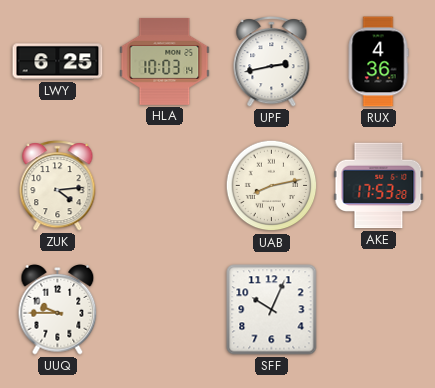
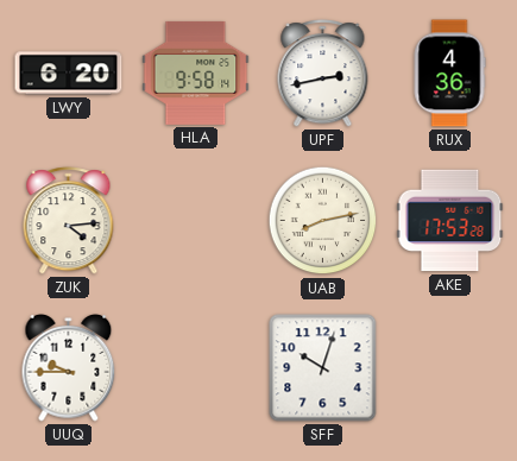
LWY: 6:25 -> 6:20 (69, 74)
HLA: 10:03 -> 9:58 (196, 72)
SFF: 10:04 -> 10:03 (323, 368)
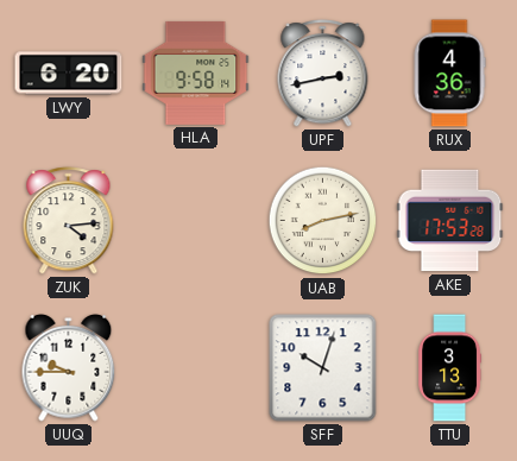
TTU: none -> 3:13 (449, 368)
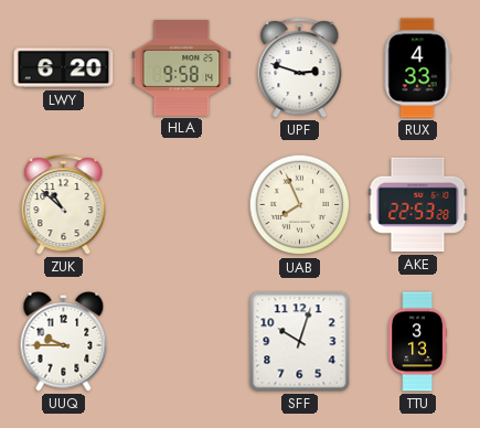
UPF: 2:43 -> 2:48 (300, 68)
RUX: 4:36 -> 4:33 (417, 68)
ZUK: 4:14 -> 10:52 (64, 205)
UAB: 8:13 -> 7:56 (300, 205)
AKE: 17:53 -> 22:53 (418, 205)
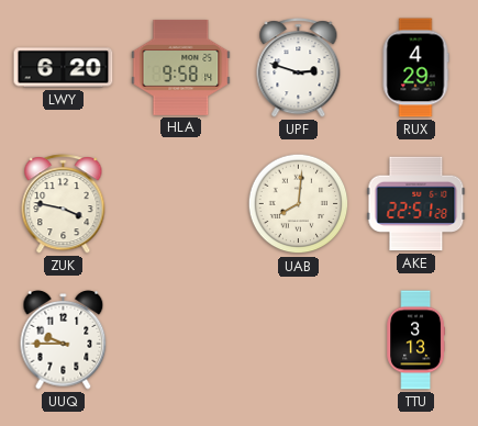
RUX: 4:33 -> 4:29 (415, 68)
ZUK: 10:52 -> 3:47 (64, 204)
UAB: 7:56 -> 8:01 (299, 204)
AKE: 22:53 -> 22:51 (416, 204)
SFF: 10:03 -> none (300, 342)
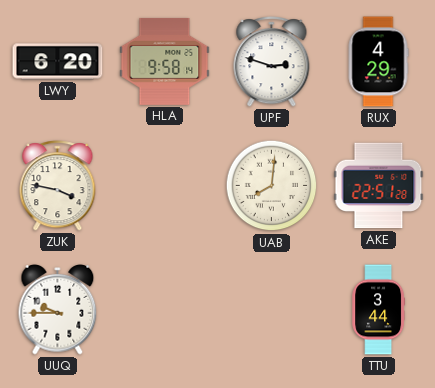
TTU: 3:13 -> 3:44 (378, 310)
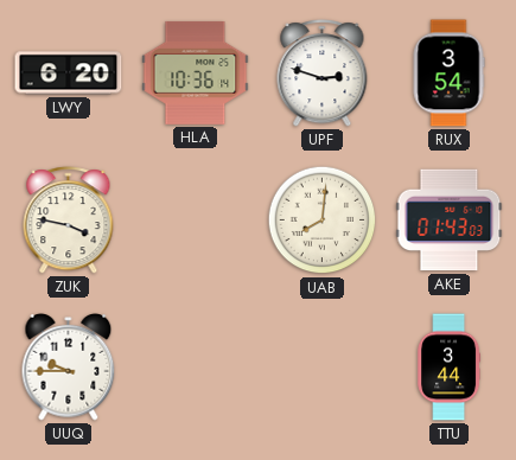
HLA: 9:58 -> 10:36 (196, 72)
RUX: 4:29 -> 3:54 (448, 74)
AKE: 22:51 -> 01:43 (450, 221)
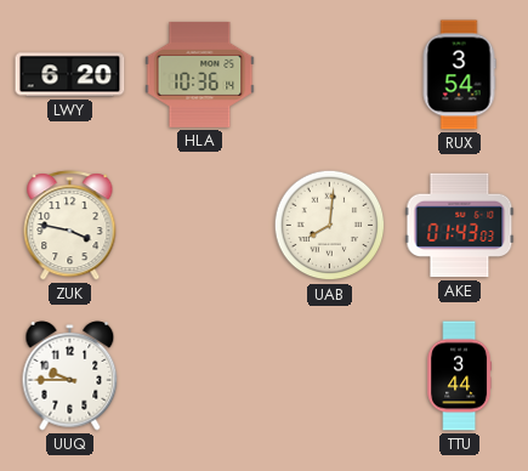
UPF: 2:48 -> none (323, 74)
